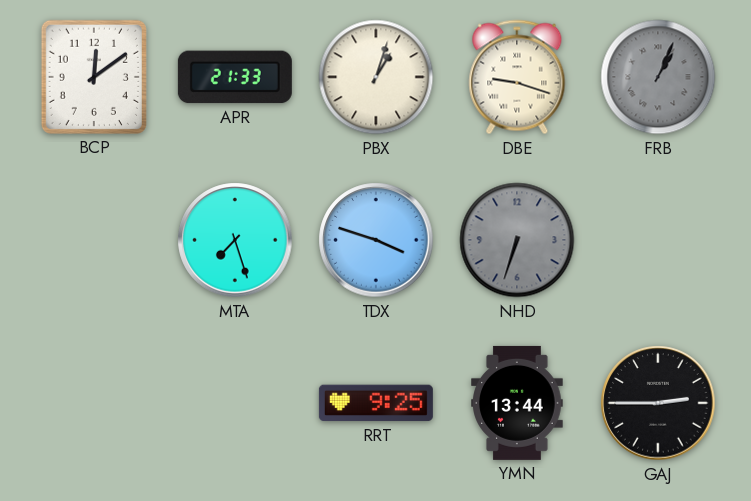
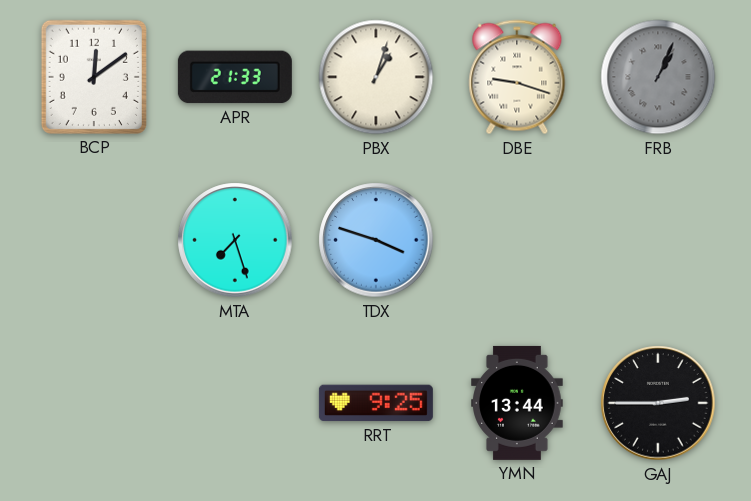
NHD: 6:33 -> none (517, 240)
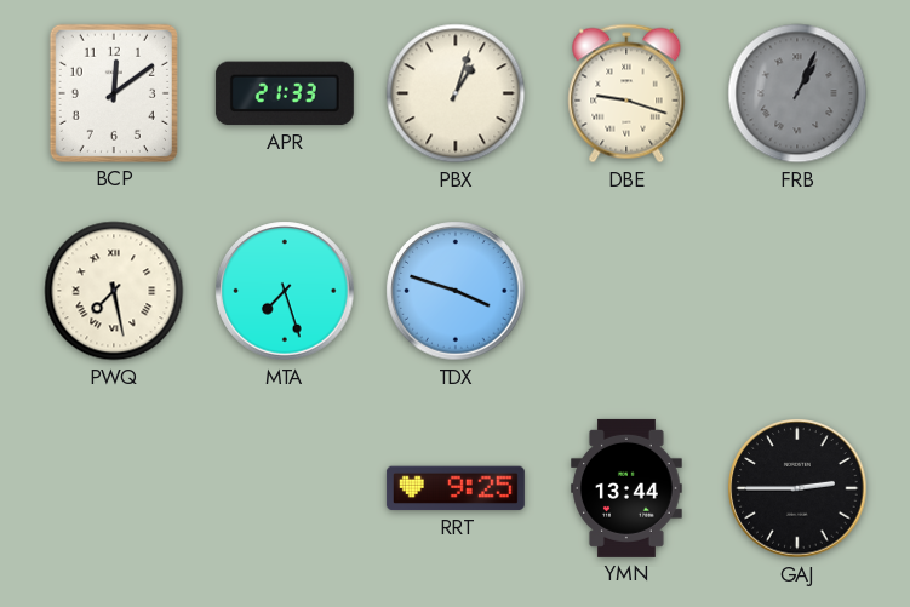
PWQ: none -> 7:28 (114, 291)
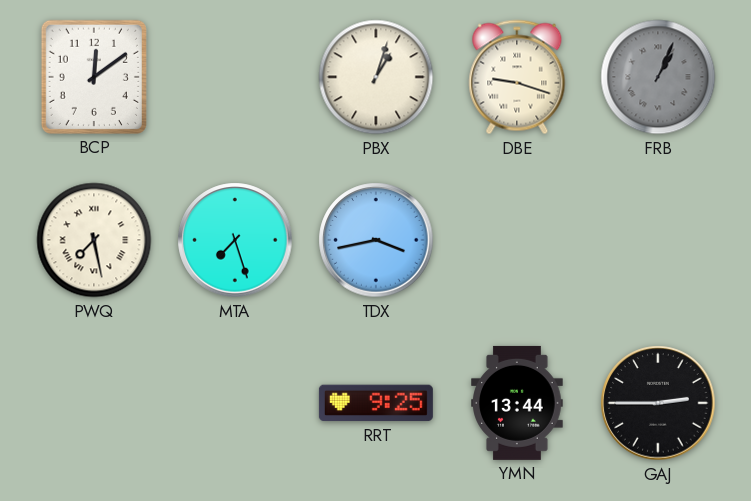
APR: 21:33 -> none (285, 93)
TDX: 3:48 -> 3:43 (376, 240)
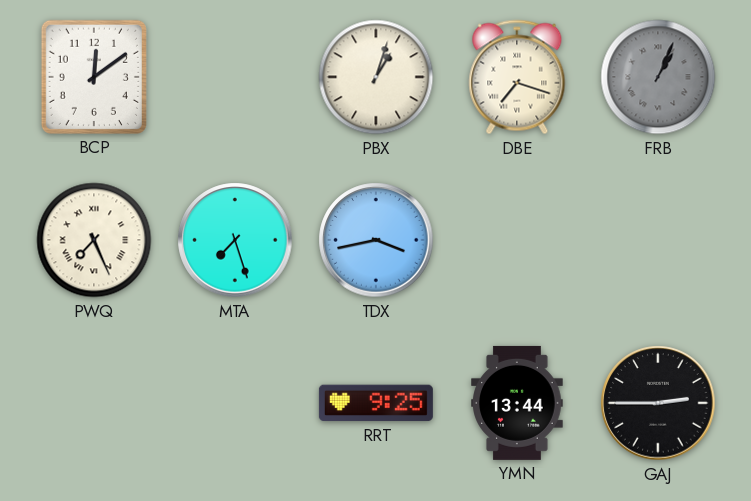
DBE: 9:18 -> 7:18 (517, 77)
PWQ: 7:28 -> 7:26 (94, 240)
